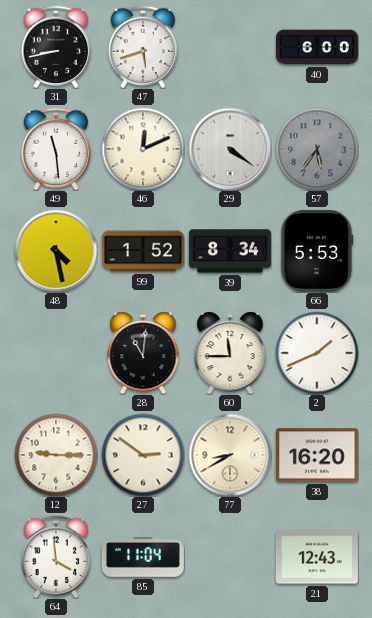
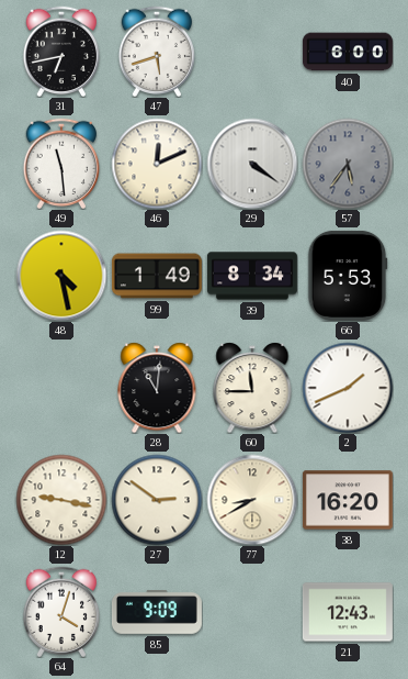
31: 8:43 -> 6:43 (61, 52)
99: 1:52 -> 1:49 (157, 276)
12: 9:15 -> 9:17 (61, 500)
64: 3:59 -> 4:03 (61, 612)
85: 11:04 -> 9:09 (157, 613)
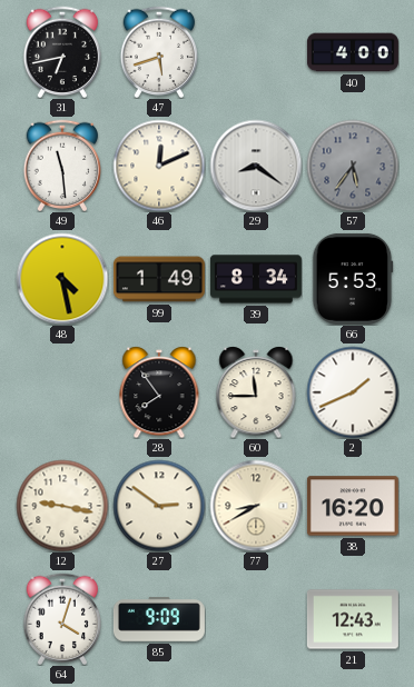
40: 6:00 -> 4:00 (353, 52)
29: 4:21 -> 8:21 (256, 166)
28: 11:01 -> 7:54 (159, 392)
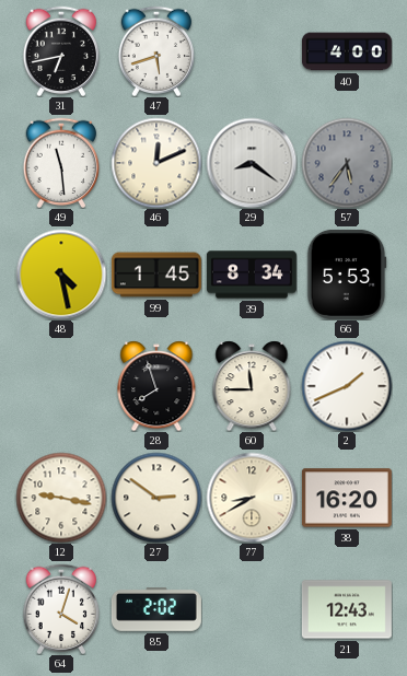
99: 1:49 -> 1:45 (156, 275)
28: 7:54 -> 7:57 (156, 386)
85: 9:09 -> 2:02 (156, 610)
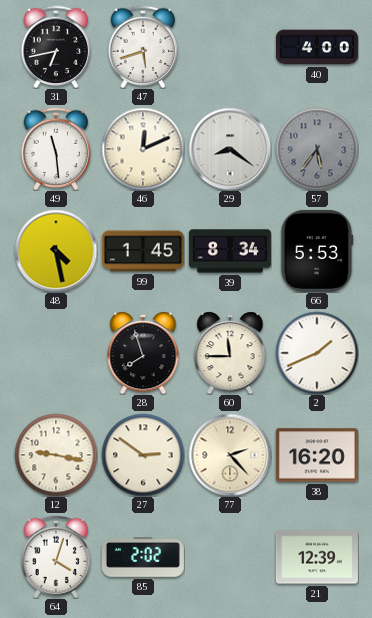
77: 8:40 -> 2:23 (230, 455)
21: 12:43 -> 12:39 (317, 557)
